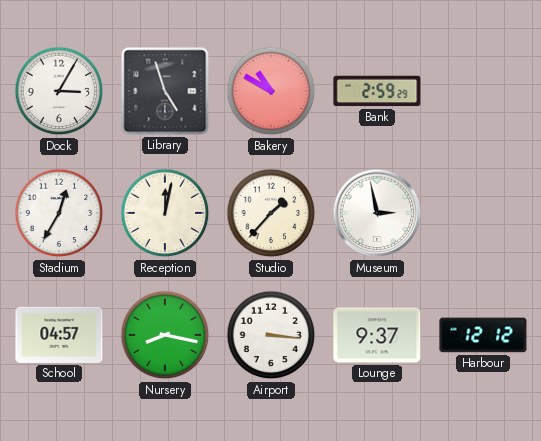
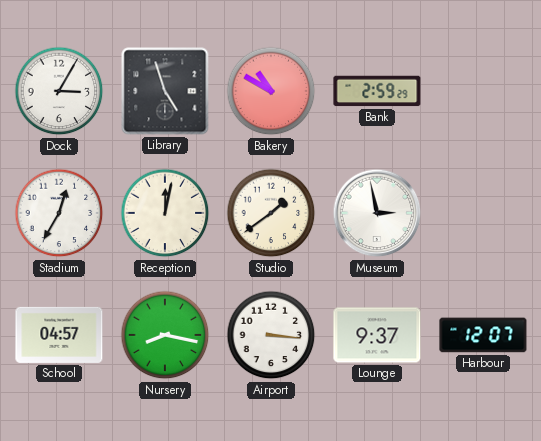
Studio: 1:37 -> 1:39 (271, 213)
Harbour: 12:12 -> 12:07 (483, 335)
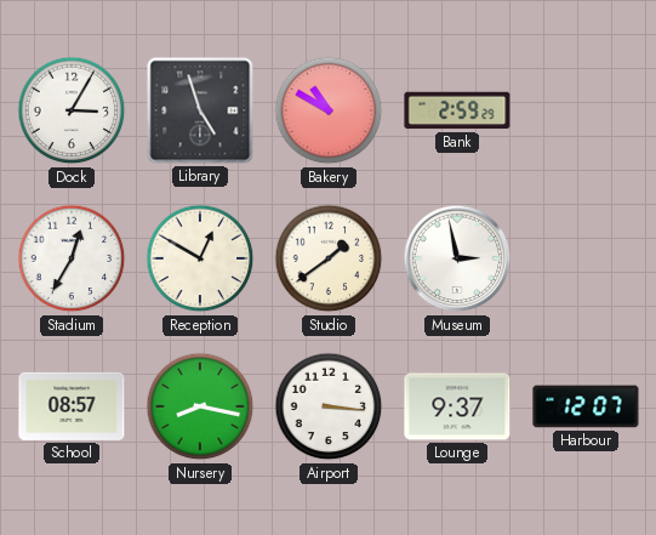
Reception: 12:02 -> 12:50 (200, 258)
School: 04:57 -> 08:57 (72, 406)
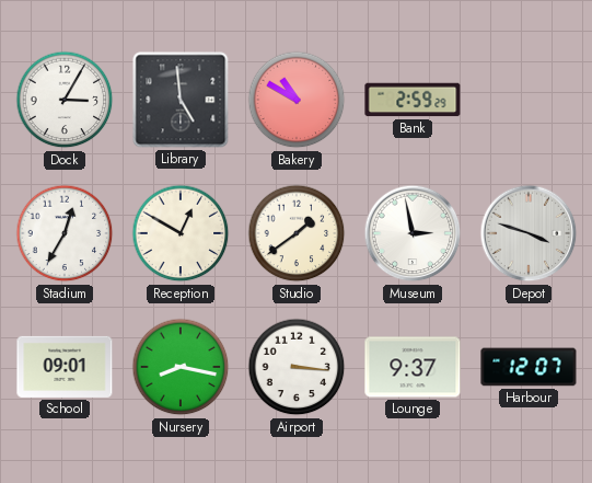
Library: 4:57 -> 4:59 (181, 100)
Depot: none -> 3:48 (529, 233)
School: 08:57 -> 09:01 (65, 367)
